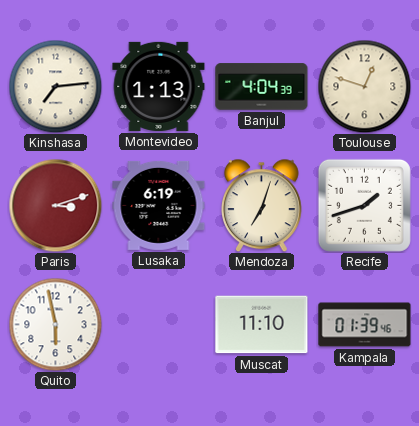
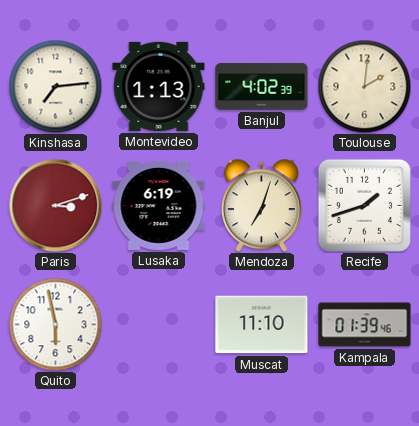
Banjul: 4:04 -> 4:02 (262, 87)
Toulouse: 12:48 -> 2:01 (364, 86)
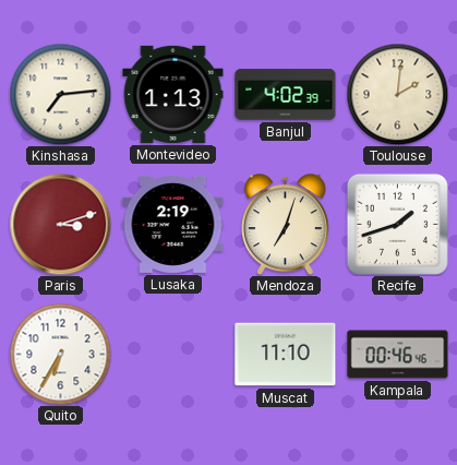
Lusaka: 6:19 -> 2:19 (173, 224)
Quito: 5:58 -> 6:35 (60, 354)
Kampala: 01:39 -> 00:46 (398, 355)
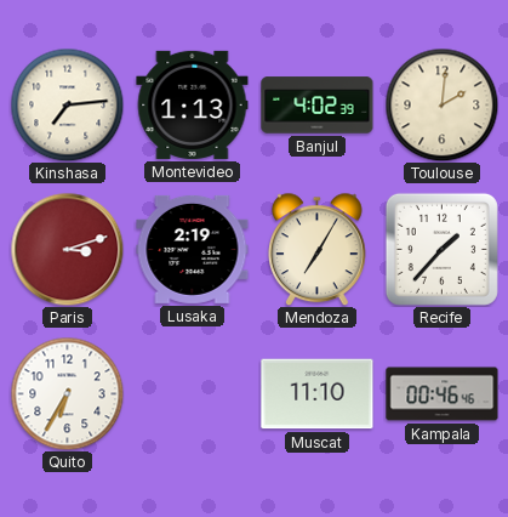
Mendoza: 7:03 -> 7:05 (318, 249)
Recife: 1:42 -> 1:37 (441, 249)
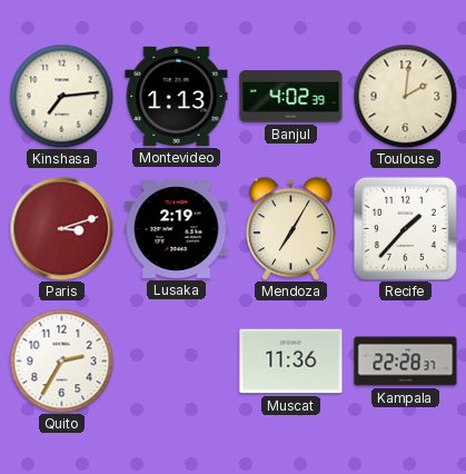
Quito: 6:35 -> 2:35 (61, 361)
Muscat: 11:10 -> 11:36 (291, 362)
Kampala: 00:46 -> 22:28 (406, 362)
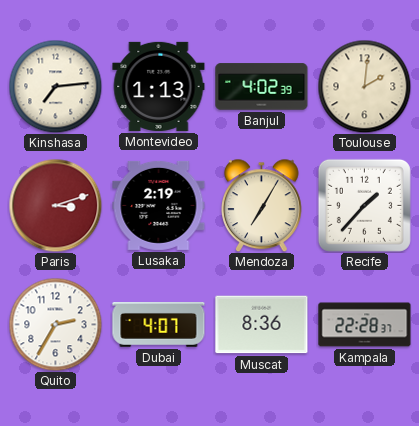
Dubai: none -> 4:07 (159, 325)
Muscat: 11:36 -> 8:36 (262, 325)
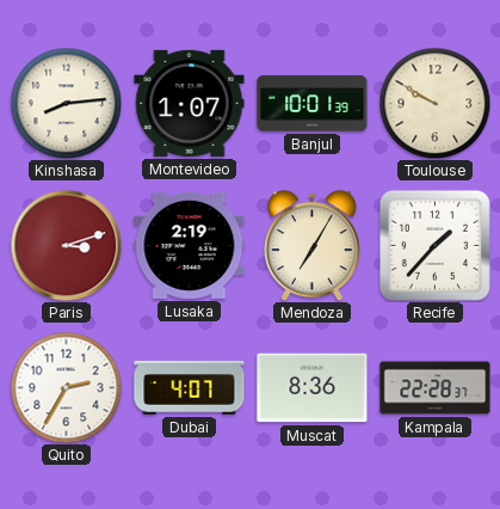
Kinshasa: 7:14 -> 8:14 (66, 103)
Montevideo: 1:13 -> 1:07 (190, 103)
Banjul: 4:02 -> 10:01 (313, 104)
Toulouse: 2:01 -> 9:50 (434, 103)
